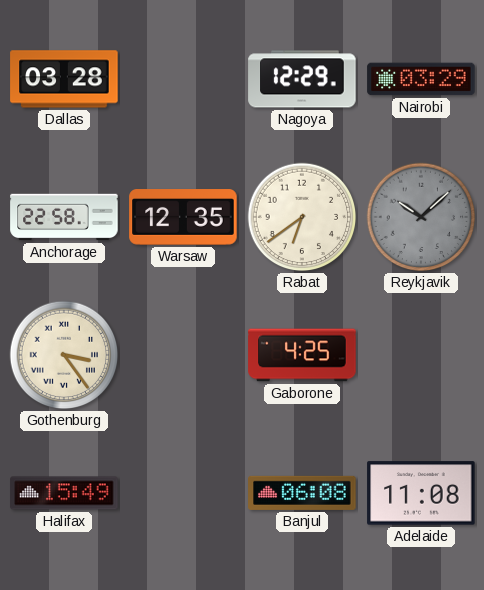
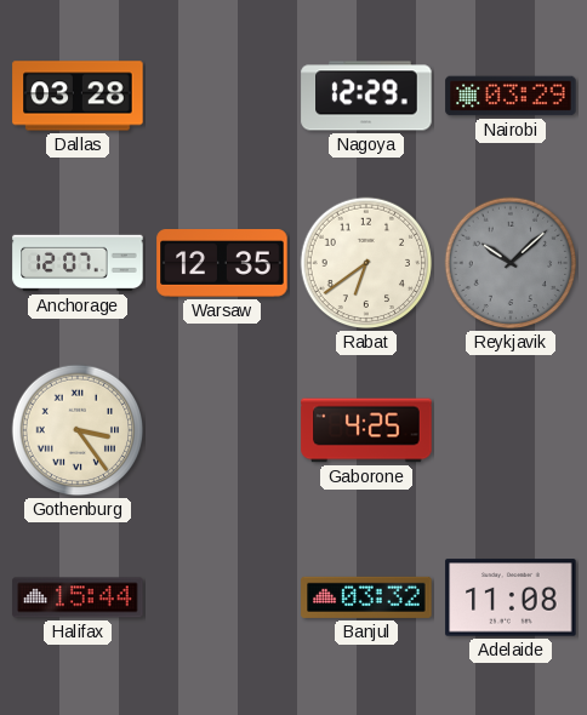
Anchorage: 22:58 -> 12:07 (78, 263)
Halifax: 15:49 -> 15:44 (78, 597)
Banjul: 06:08 -> 03:32 (366, 597)
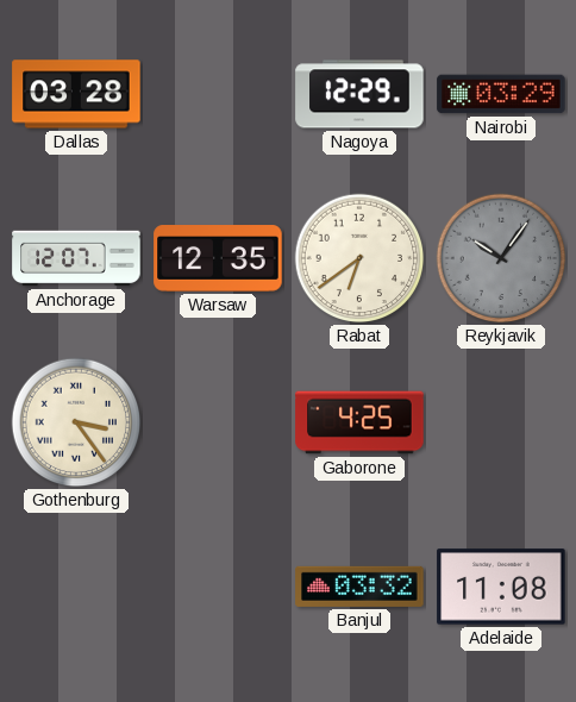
Reykjavik: 10:08 -> 10:06 (501, 258)
Halifax: 15:44 -> none (78, 597)
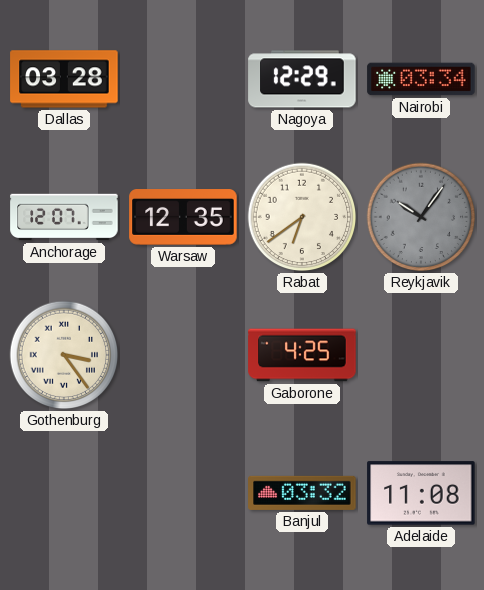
Nairobi: 03:29 -> 03:34 (421, 79)
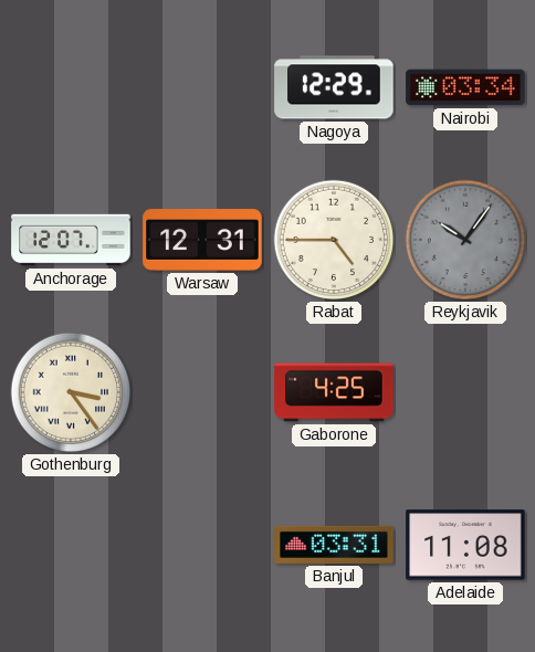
Dallas: 03:28 -> none (64, 79)
Warsaw: 12:35 -> 12:31 (202, 240)
Rabat: 6:39 -> 4:45 (334, 240)
Banjul: 03:32 -> 03:31 (334, 545)
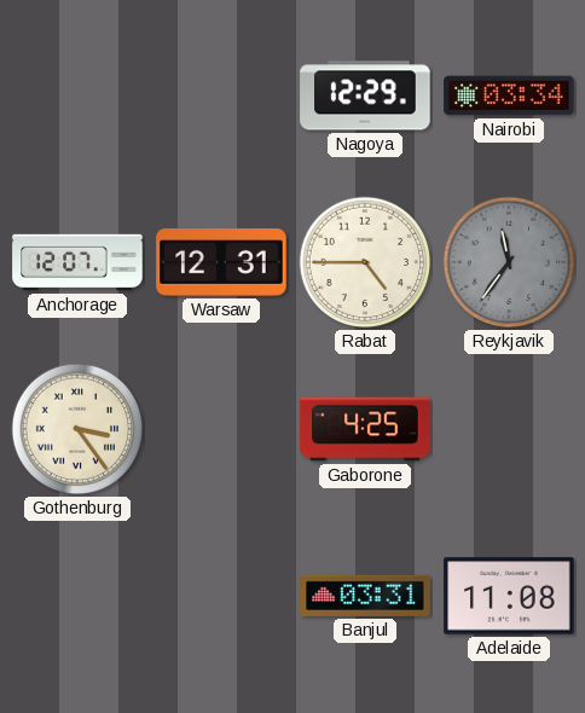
Reykjavik: 10:06 -> 11:36 (509, 262)
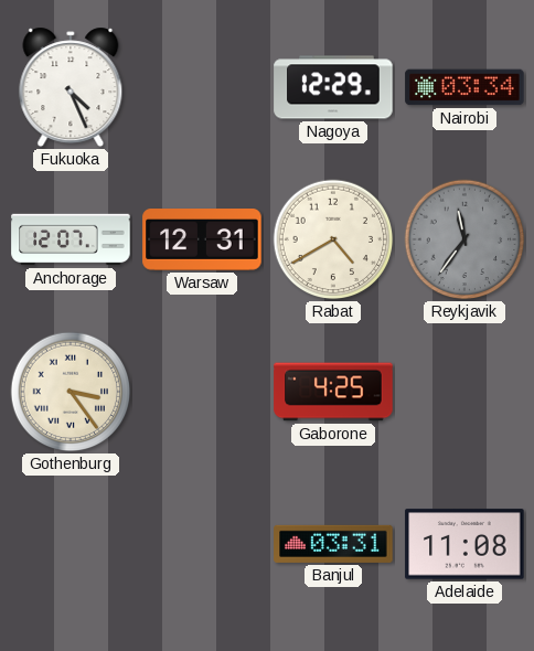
Fukuoka: none -> 4:26 (71, 87)
Rabat: 4:45 -> 4:40 (333, 239)
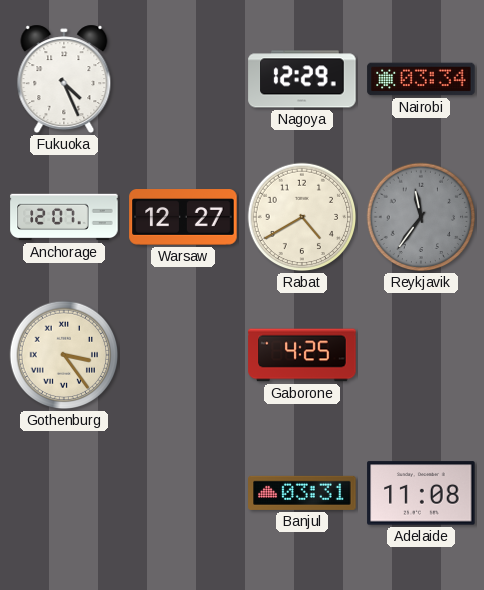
Warsaw: 12:31 -> 12:27 (183, 217)
